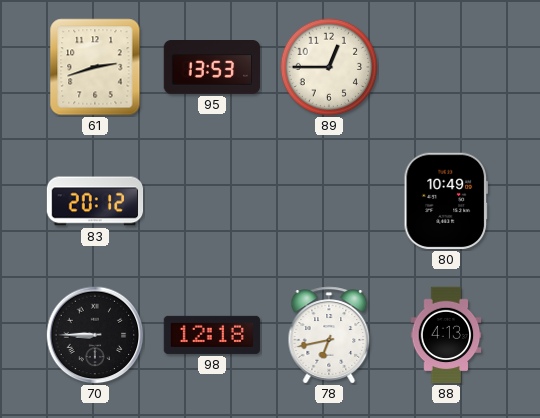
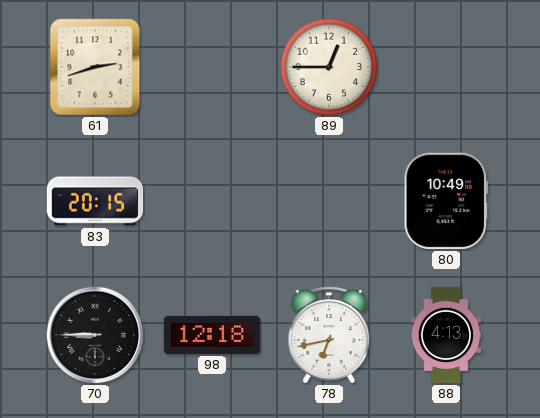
95: 13:53 -> none (212, 68)
83: 20:12 -> 20:15 (95, 201)
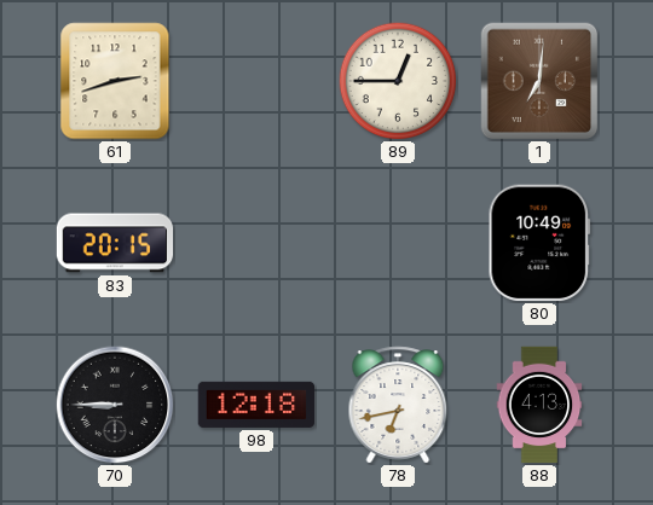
1: none -> 7:01 (539, 81)
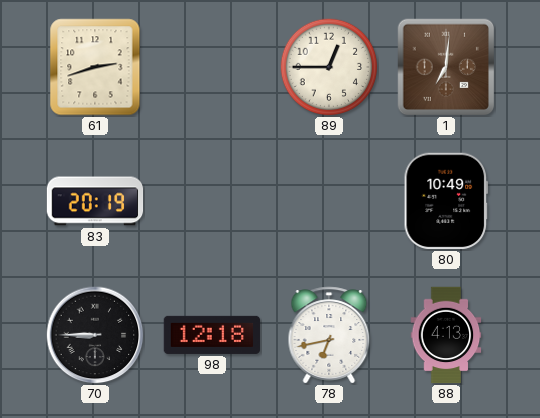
83: 20:15 -> 20:19 (95, 201)
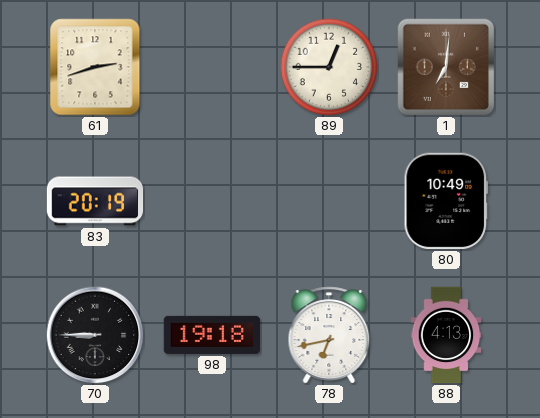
98: 12:18 -> 19:18 (212, 335)
